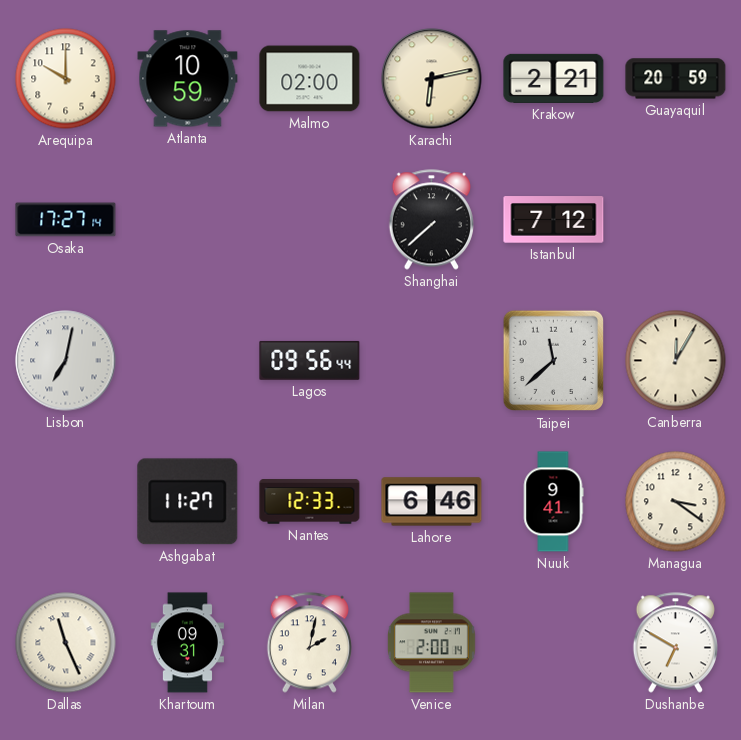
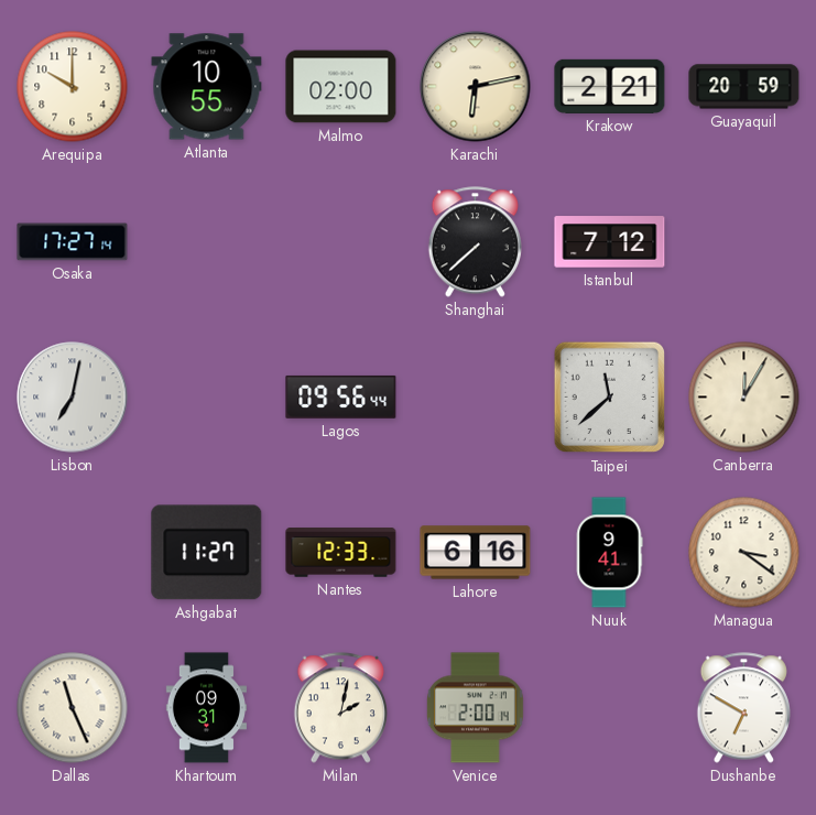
Atlanta: 10:59 -> 10:55 (207, 87)
Lahore: 6:46 -> 6:16 (476, 553)
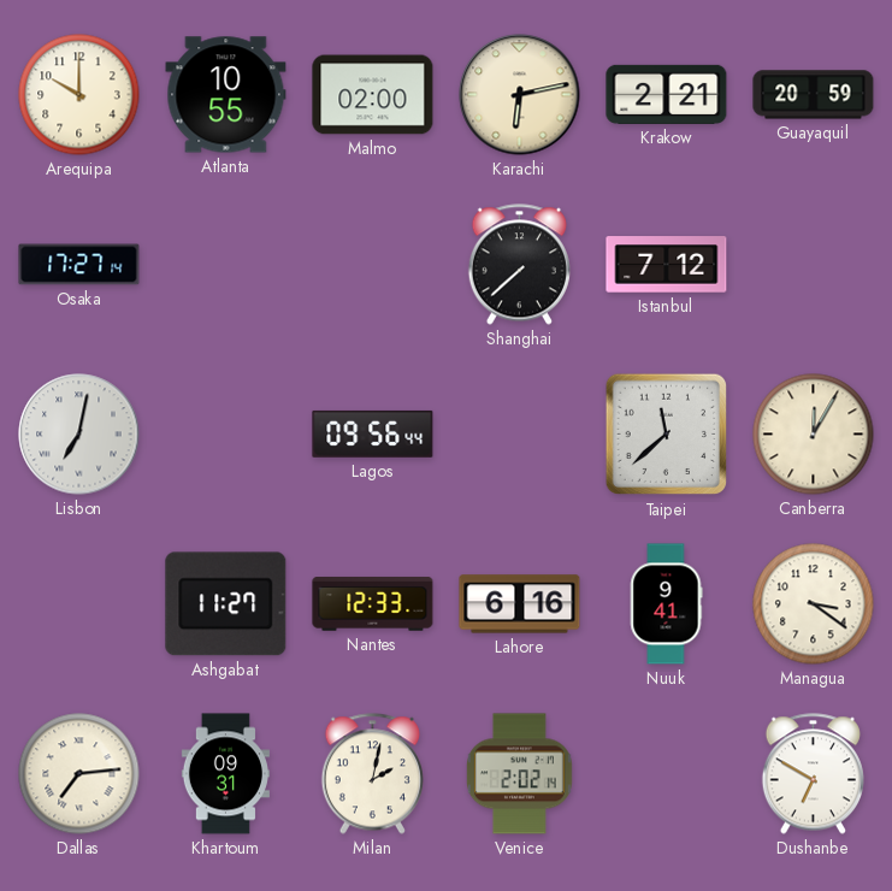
Dallas: 11:26 -> 7:14 (79, 774)
Venice: 2:00 -> 2:02 (520, 774)
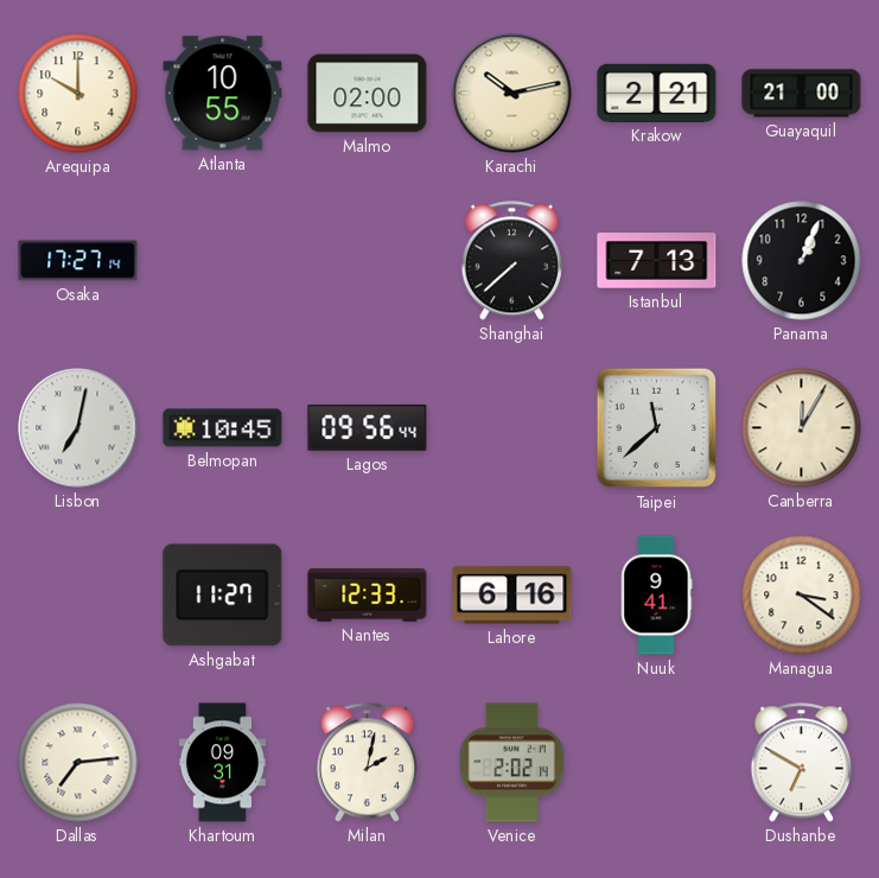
Karachi: 6:13 -> 10:13 (512, 94)
Guayaquil: 20:59 -> 21:00 (802, 94)
Istanbul: 7:12 -> 7:13 (657, 261)
Panama: none -> 1:04 (802, 261)
Belmopan: none -> 10:45 (223, 428)
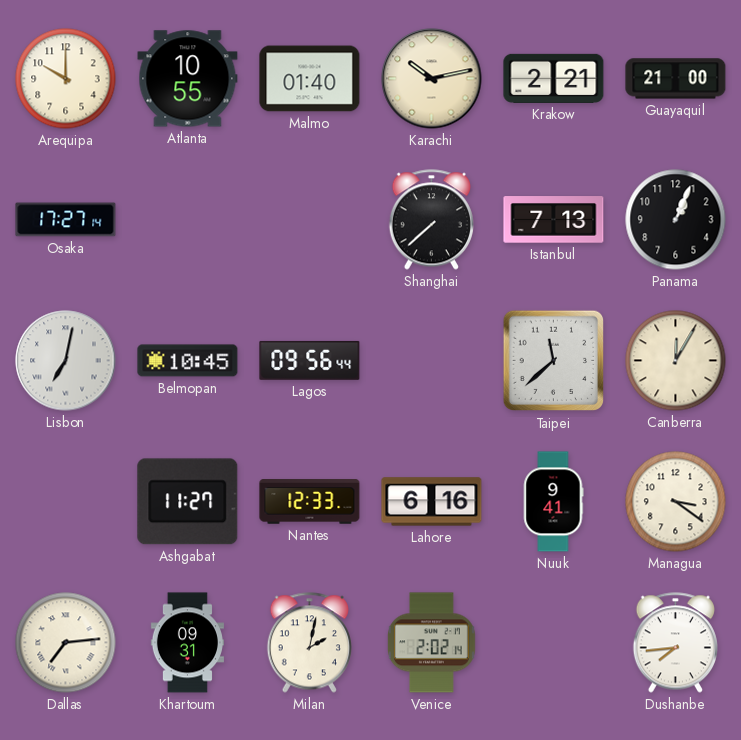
Malmo: 02:00 -> 01:40 (310, 79)
Dushanbe: 6:50 -> 7:44 (675, 643)
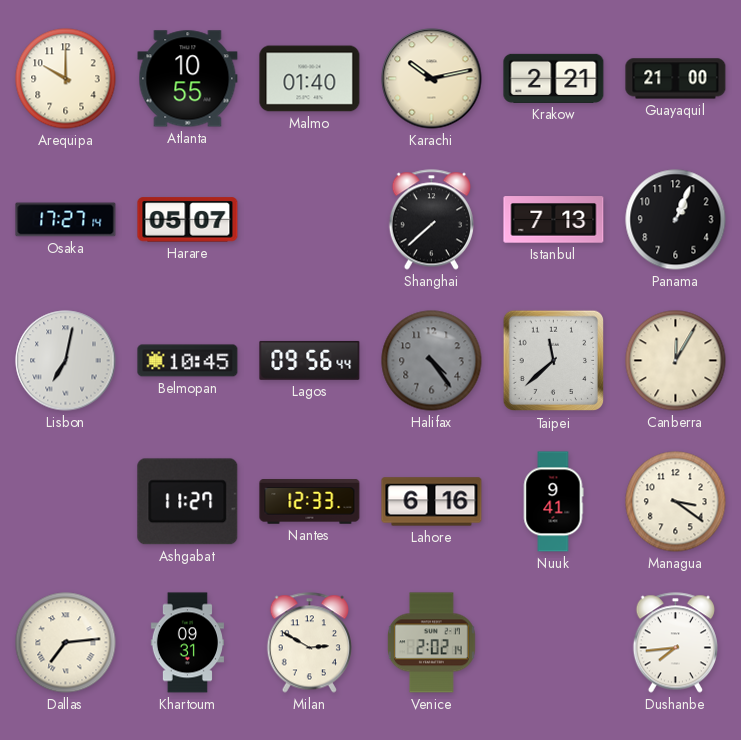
Harare: none -> 05:07 (188, 220)
Halifax: none -> 4:24 (432, 361)
Milan: 2:02 -> 2:50 (309, 643)
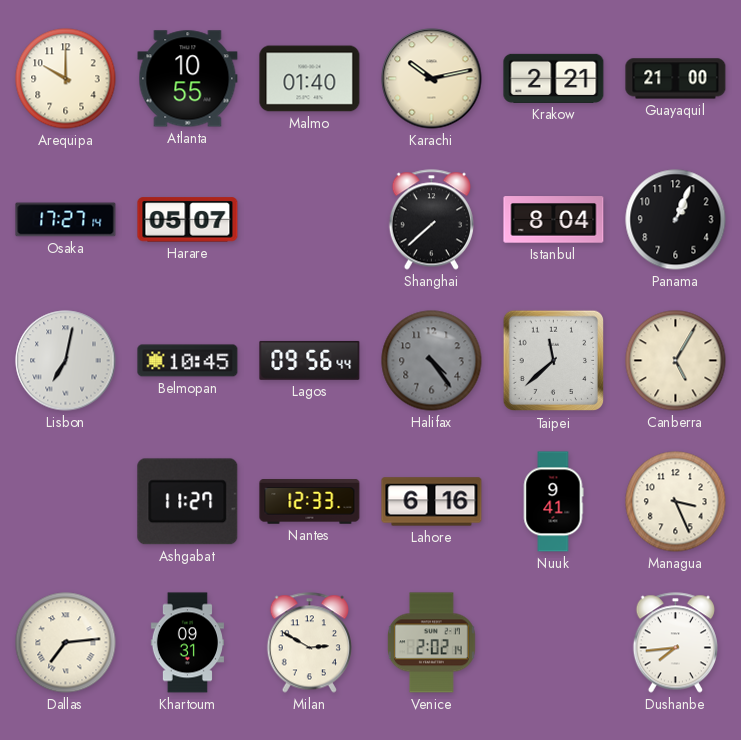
Istanbul: 7:13 -> 8:04 (554, 220)
Canberra: 12:05 -> 5:05 (676, 361)
Managua: 3:21 -> 3:26 (676, 502)
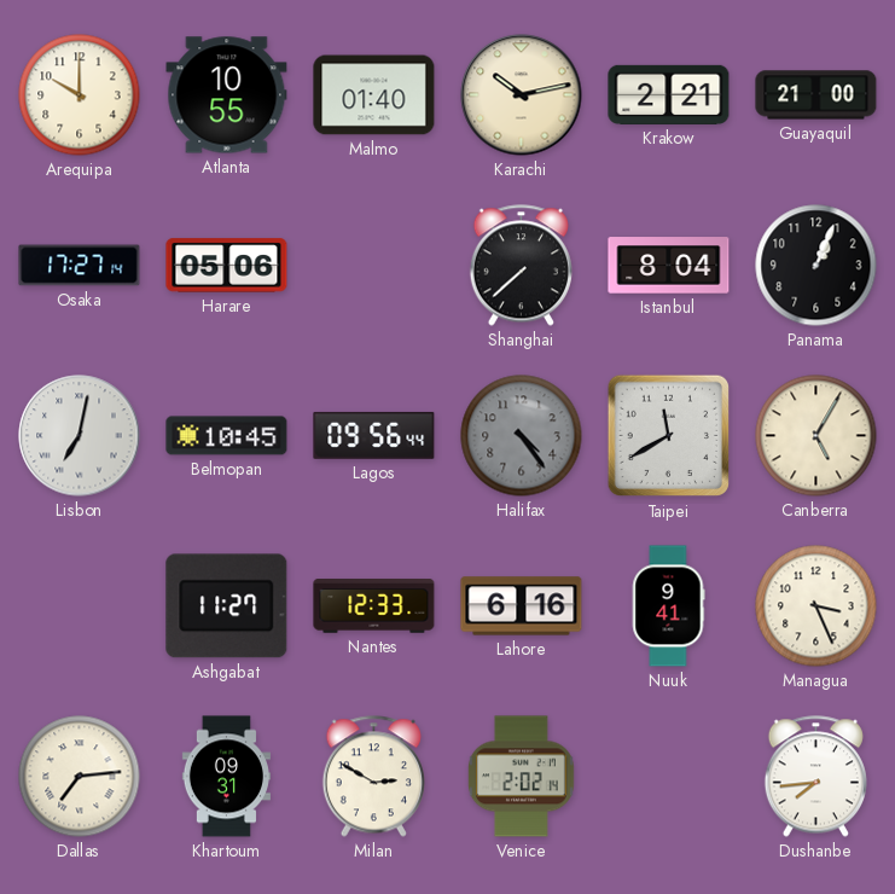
Harare: 05:07 -> 05:06 (227, 266)
Taipei: 11:38 -> 11:40 (669, 436)
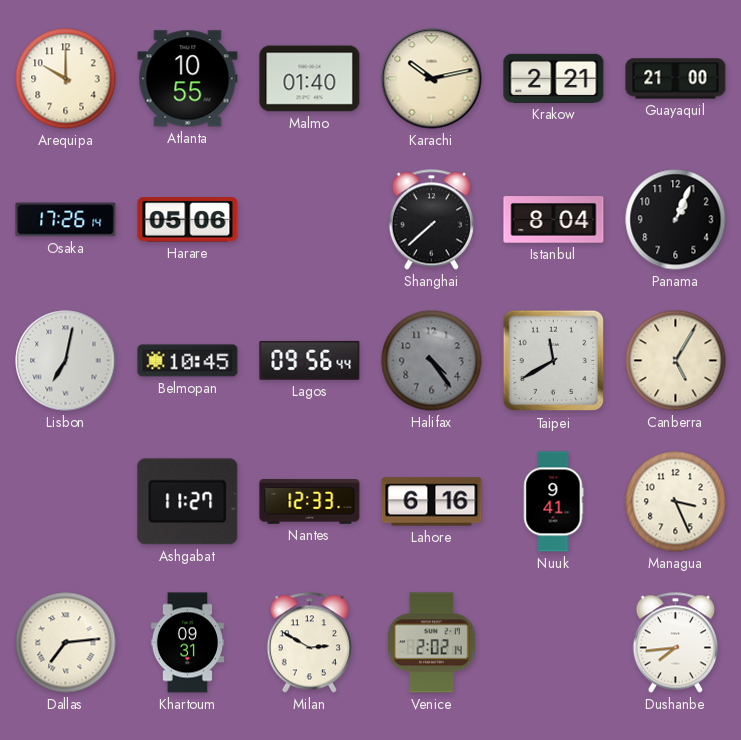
Osaka: 17:27 -> 17:26 (66, 220)
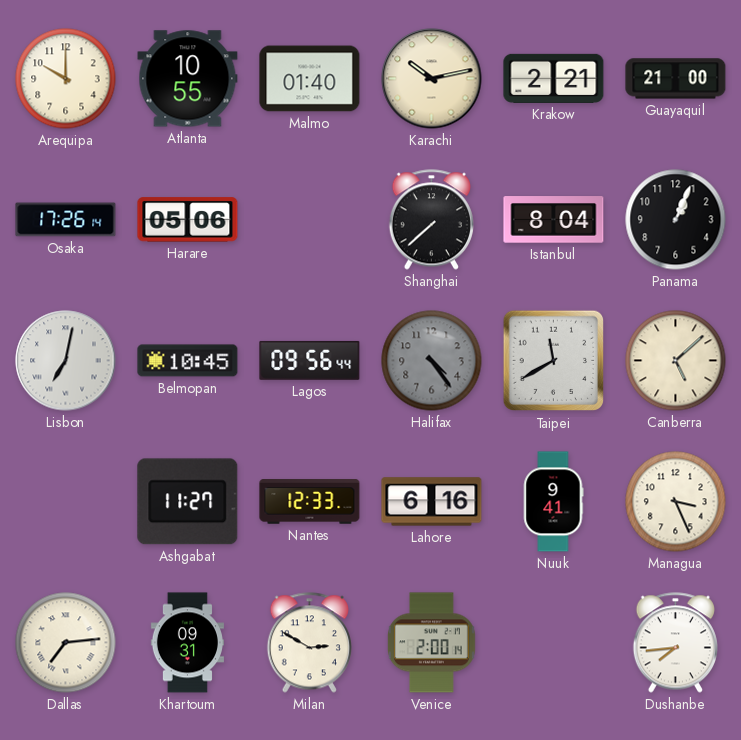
Canberra: 5:05 -> 5:08 (676, 361)
Venice: 2:02 -> 2:00 (432, 643)
